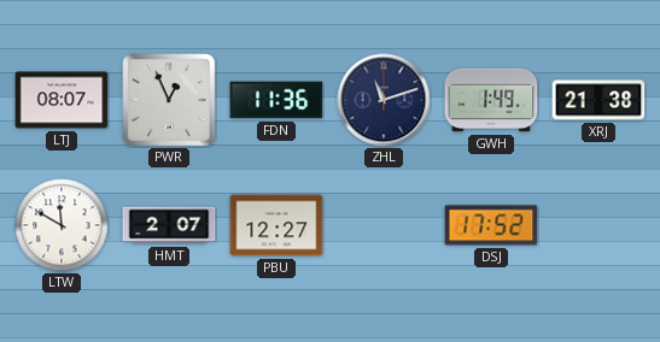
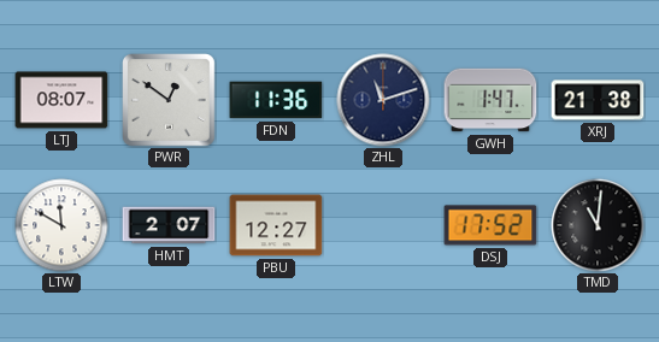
PWR: 12:56 -> 12:51 (170, 101)
GWH: 1:49 -> 1:47 (490, 100)
TMD: none -> 11:01 (598, 225)
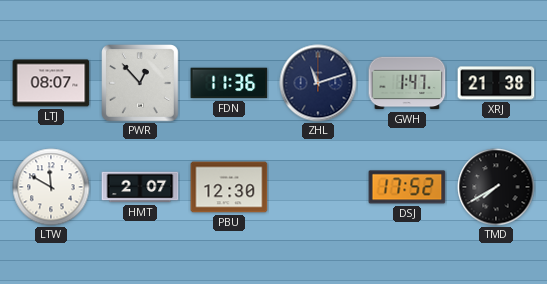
PWR: 12:51 -> 12:53 (141, 84)
PBU: 12:27 -> 12:30 (229, 187)
TMD: 11:01 -> 7:40 (496, 187)
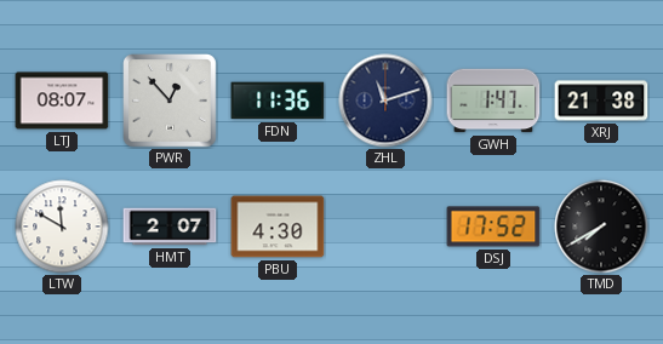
PBU: 12:30 -> 4:30 (278, 227)
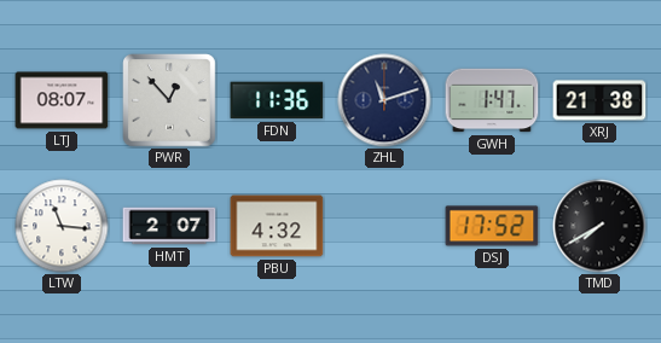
LTW: 11:50 -> 11:16 (62, 226)
PBU: 4:30 -> 4:32 (277, 226)
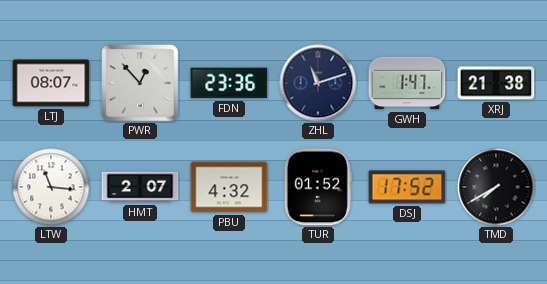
FDN: 11:36 -> 23:36 (229, 83)
TUR: none -> 01:52 (318, 187)
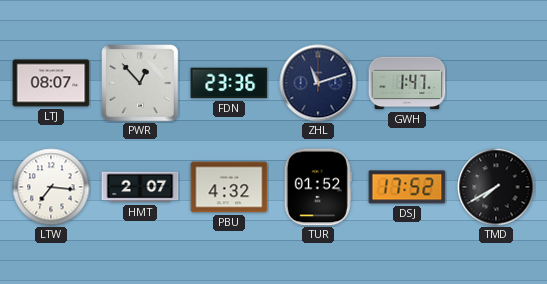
XRJ: 21:38 -> none (496, 83)
LTW: 11:16 -> 7:16 (51, 187)
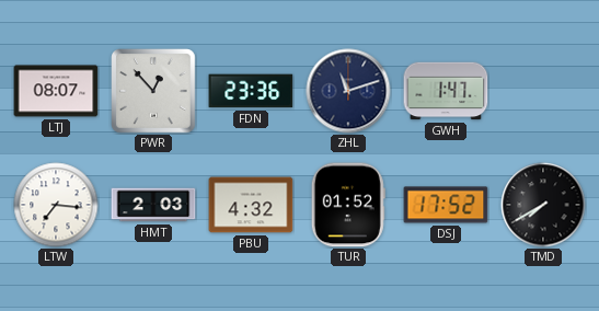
HMT: 2:07 -> 2:03 (153, 205)
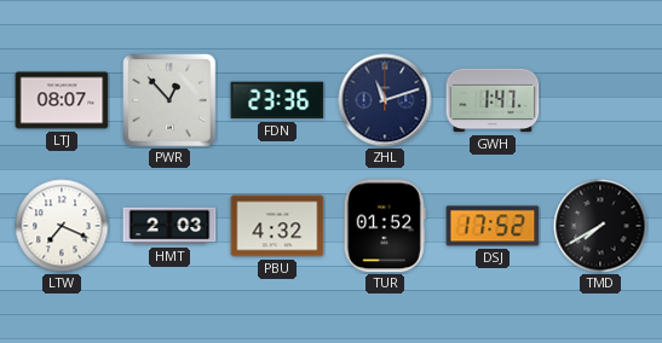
LTW: 7:16 -> 7:19 (62, 226)
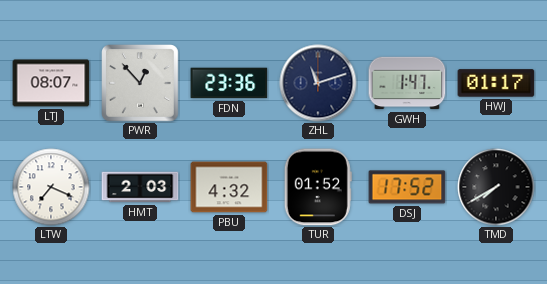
HWJ: none -> 01:17 (496, 83)
